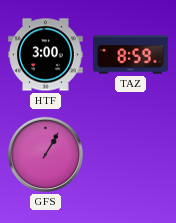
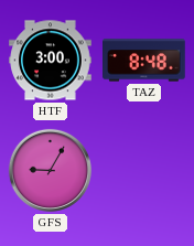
TAZ: 8:59 -> 8:48 (144, 61)
GFS: 1:05 -> 9:05 (50, 170)
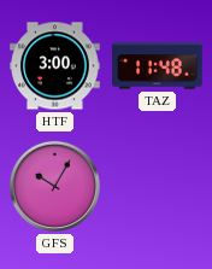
TAZ: 8:48 -> 11:48 (158, 66)
GFS: 9:05 -> 10:05 (54, 186)
